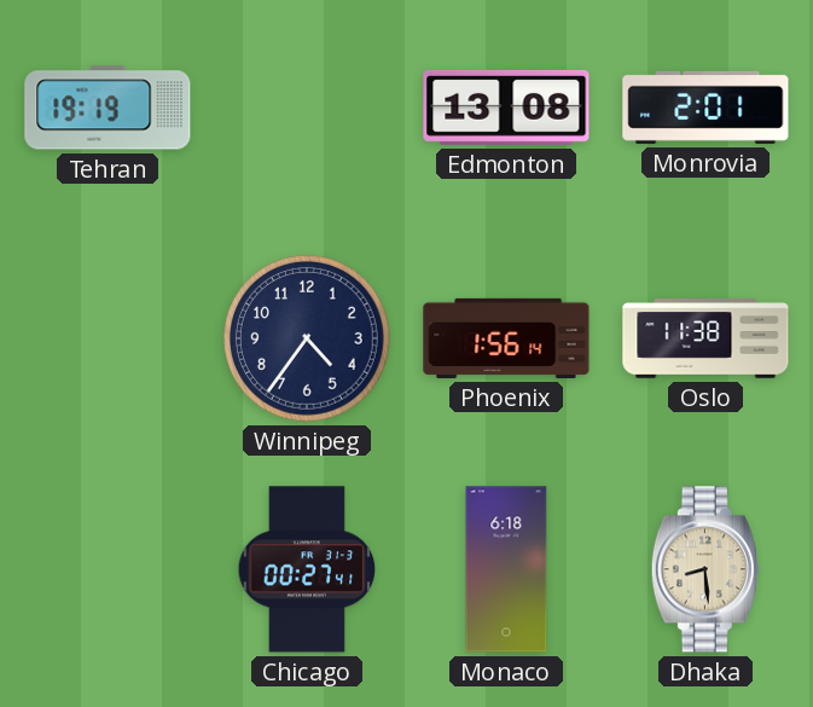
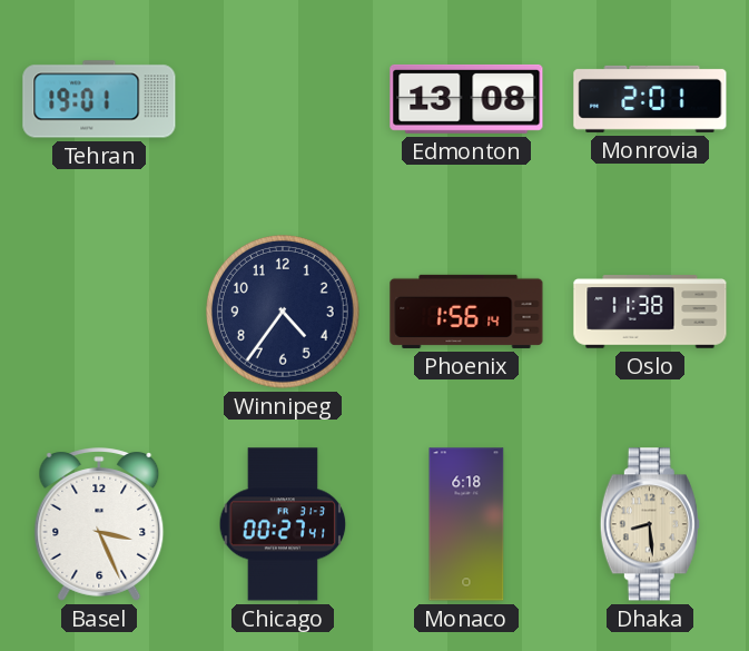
Tehran: 19:19 -> 19:01 (99, 99)
Basel: none -> 3:26 (99, 524)
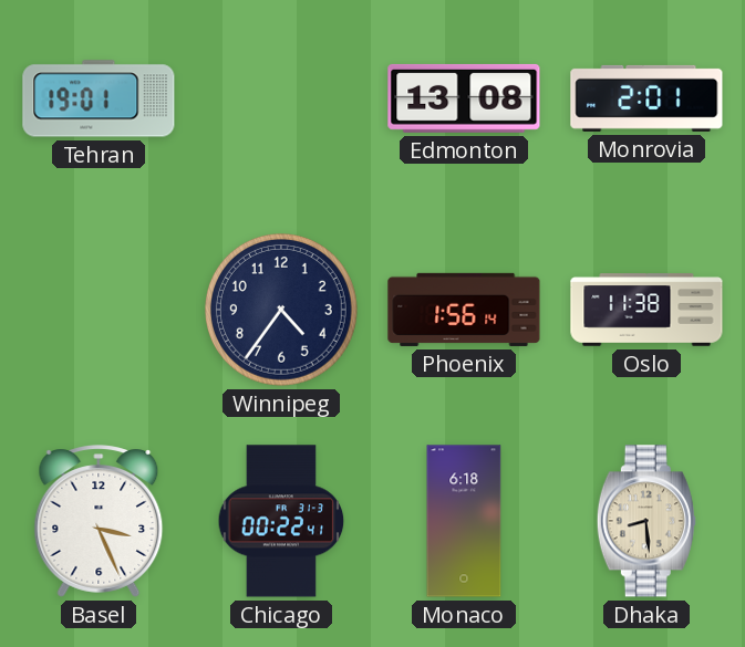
Chicago: 00:27 -> 00:22 (281, 521)
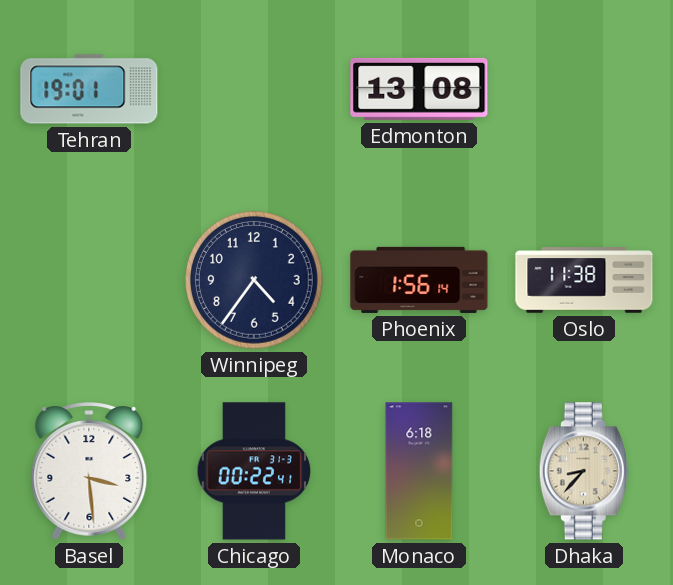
Monrovia: 2:01 -> none (646, 98)
Basel: 3:26 -> 3:29 (89, 471)
Dhaka: 8:29 -> 8:37 (584, 471)
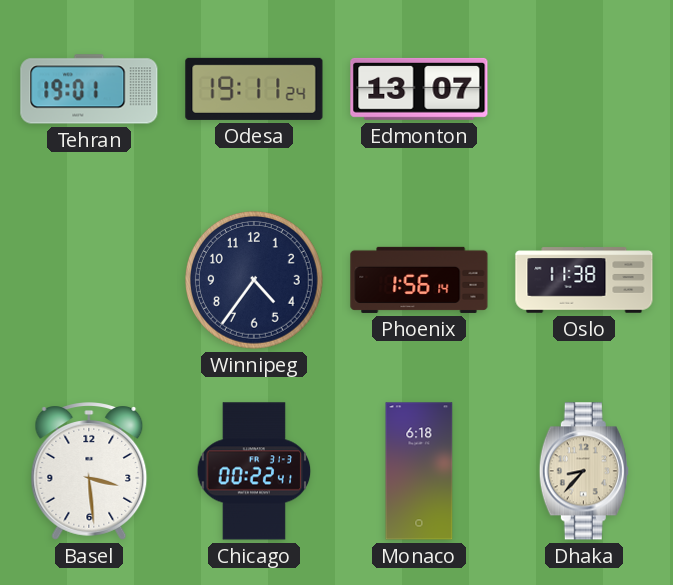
Odesa: none -> 19:11 (254, 89)
Edmonton: 13:08 -> 13:07 (419, 89)
